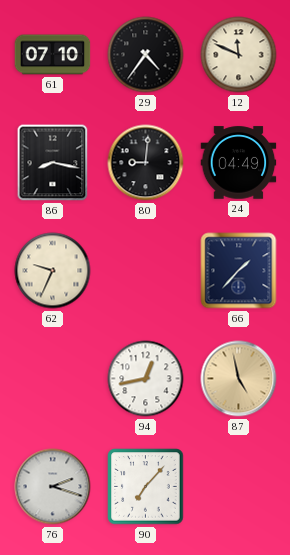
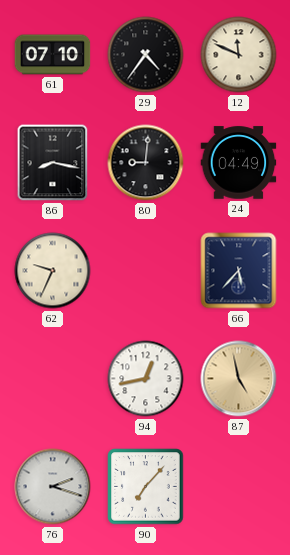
66: 1:37 -> 5:37 (239, 271)
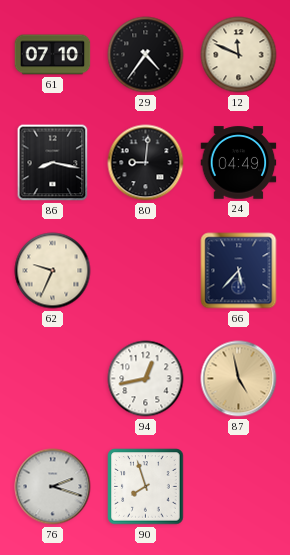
90: 7:07 -> 7:57 (146, 487)
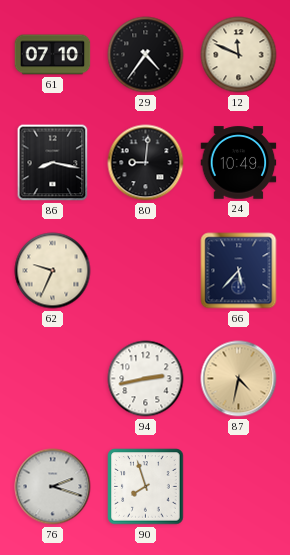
24: 04:49 -> 10:49 (239, 163)
94: 12:43 -> 2:43 (146, 379)
87: 4:58 -> 4:32 (239, 379)
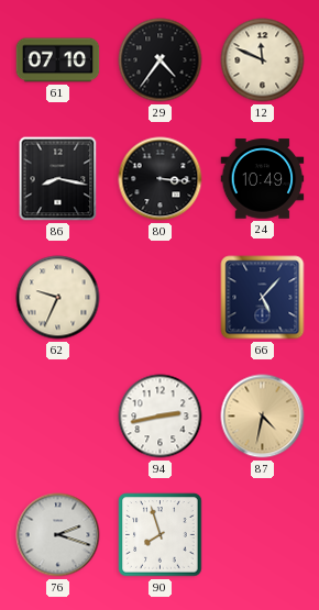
80: 9:01 -> 3:16 (161, 179)
66: 5:37 -> 5:07 (263, 298)
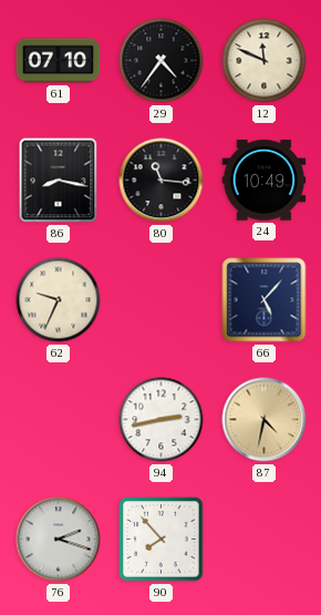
80: 3:16 -> 11:16 (162, 181)
90: 7:57 -> 7:53 (162, 540)
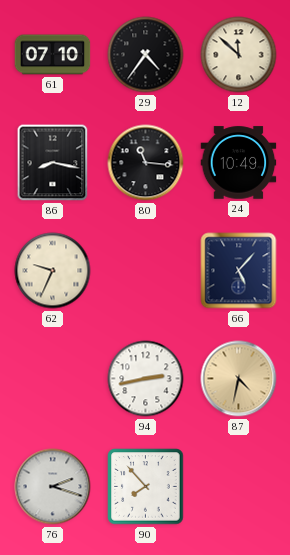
12: 11:49 -> 11:52 (239, 55)
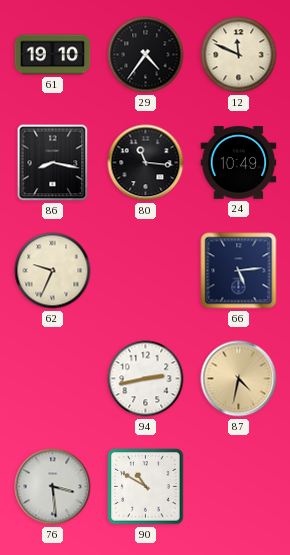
61: 07:10 -> 19:10 (53, 55)
12: 11:52 -> 11:49 (239, 55)
66: 5:07 -> 5:14 (239, 271)
76: 2:18 -> 3:29 (53, 487)
90: 7:53 -> 10:50 (146, 487)
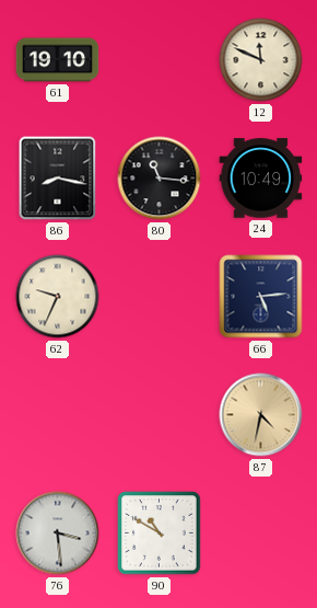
29: 4:36 -> none (146, 55)
94: 2:43 -> none (146, 379)
